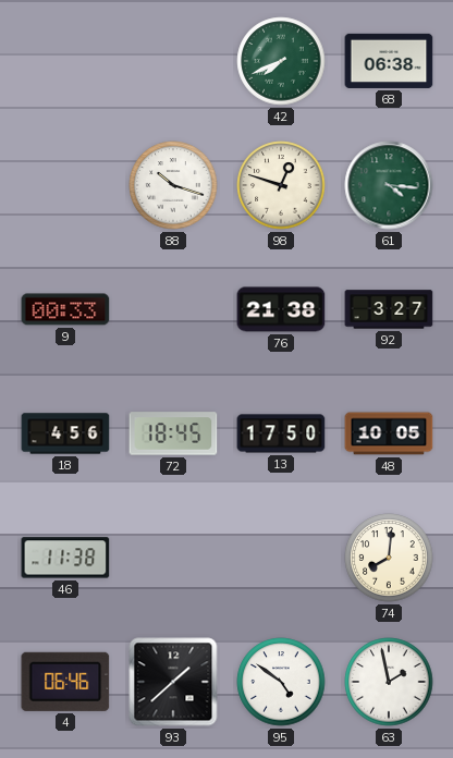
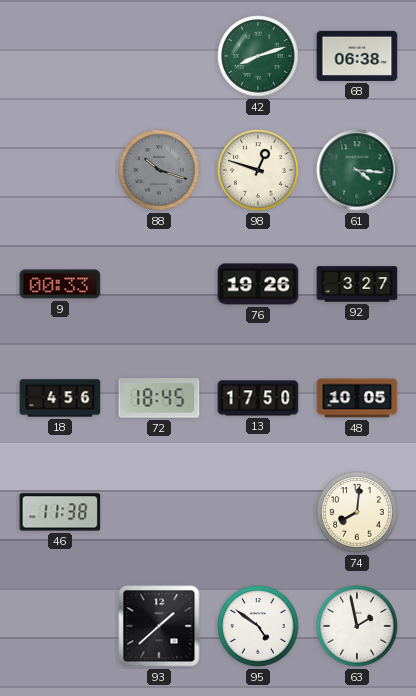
42: 7:41 -> 8:12 (258, 56)
88 dial: white -> grey (159, 170)
76: 21:38 -> 19:26 (258, 284)
4: 06:46 -> none (65, 682)
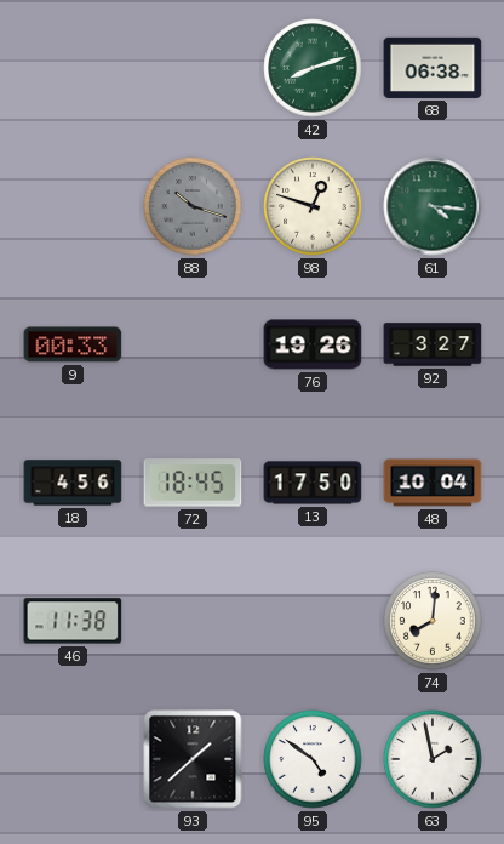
48: 10:05 -> 10:04 (433, 483)
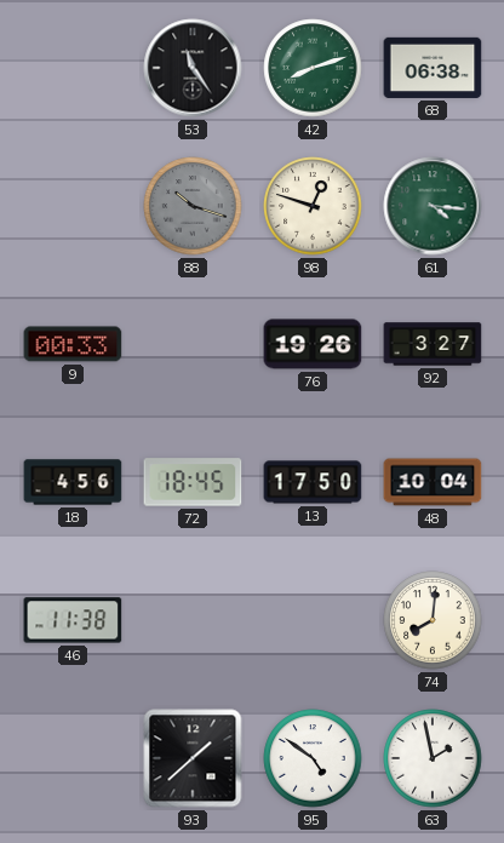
53: none -> 11:24 (193, 68)
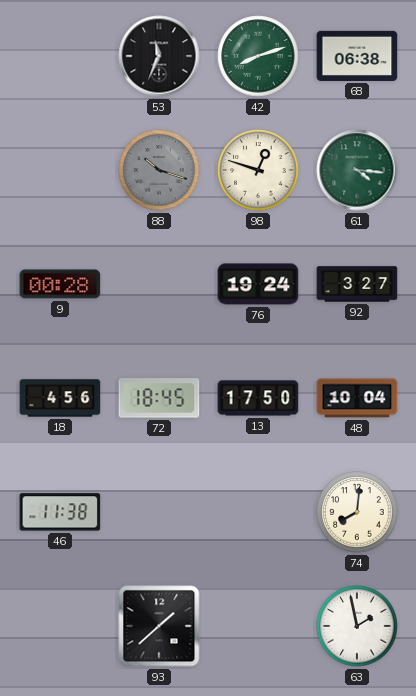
53: 11:24 -> 11:34 (159, 56)
9: 00:33 -> 00:28 (60, 284)
76: 19:26 -> 19:24 (258, 284)
95: 4:51 -> none (313, 758)
